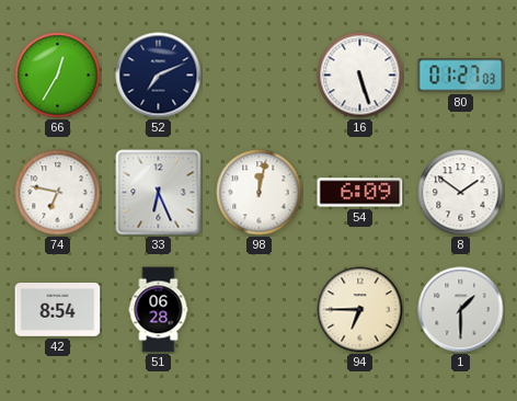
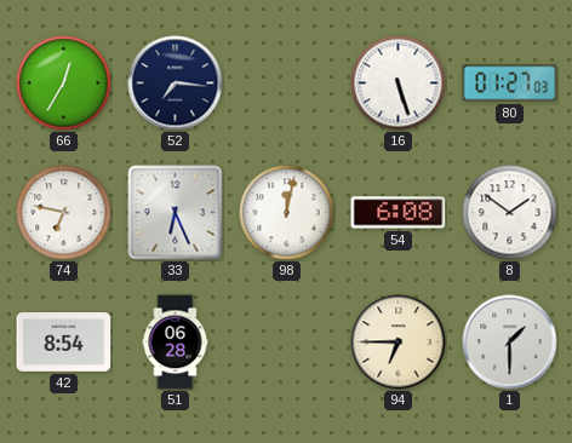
52: 7:11 -> 7:16 (176, 84)
54: 6:09 -> 6:08 (399, 213)
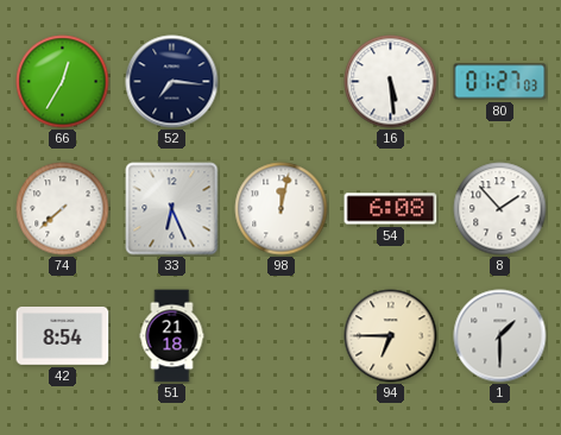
16: 5:27 -> 5:29 (391, 82)
74: 6:47 -> 7:38 (63, 209)
8: 1:51 -> 1:53 (500, 209)
51: 06:28 -> 21:18 (172, 336)
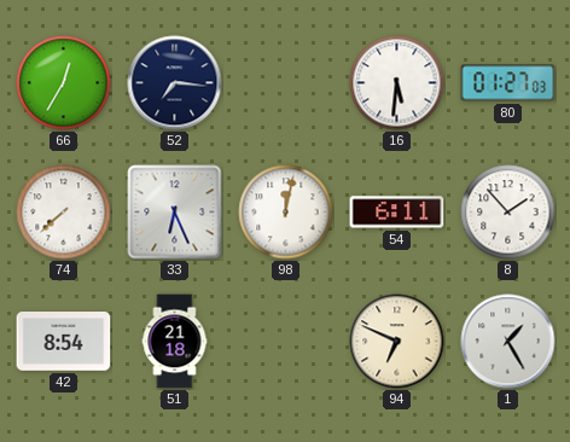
16: 5:29 -> 5:31 (397, 83)
54: 6:08 -> 6:11 (397, 213)
94: 6:45 -> 6:49 (397, 342)
1: 1:30 -> 1:25 (508, 342)
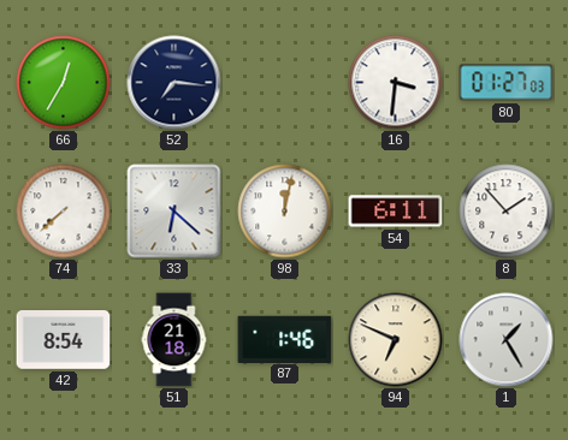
16: 5:31 -> 3:31 (396, 83)
33: 6:26 -> 6:22 (174, 212)
87: none -> 1:46 (285, 339)
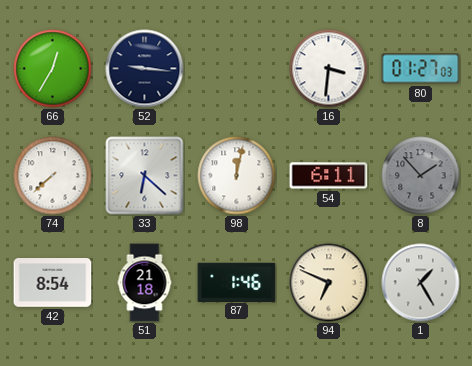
52: 7:16 -> 9:16 (145, 69)
8 dial: white -> grey (421, 176)
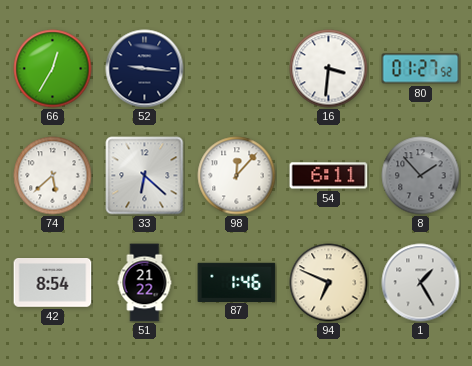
80: 01:27:03 -> 01:27:52 (421, 69)
74: 7:38 -> 5:38 (53, 176)
98: 12:02 -> 12:07 (237, 176)
51: 21:18 -> 21:22 (145, 283)
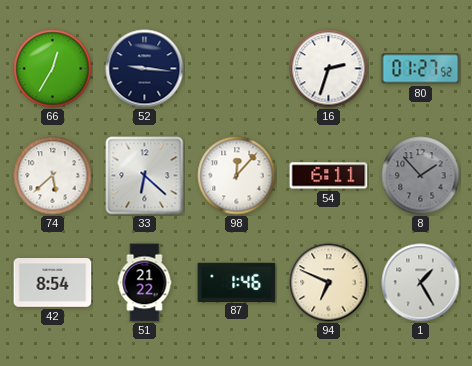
16: 3:31 -> 2:33 (329, 69)
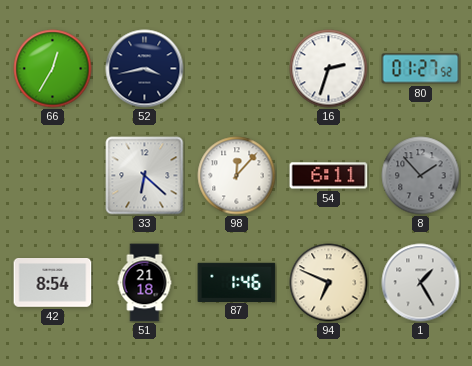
52: 9:16 -> 3:43 (145, 69)
74: 5:38 -> none (53, 176)
51: 21:22 -> 21:18 (145, 283)
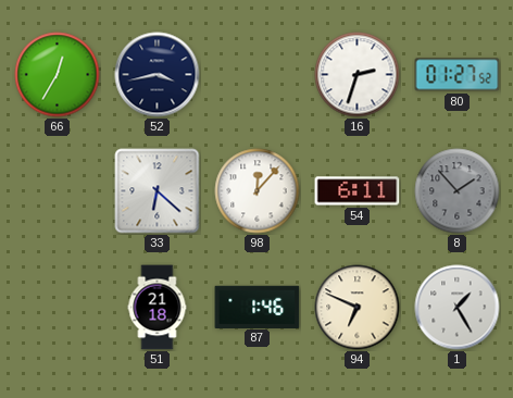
42: 8:54 -> none (53, 283)
